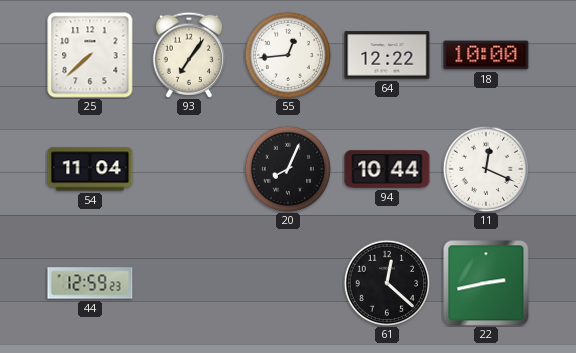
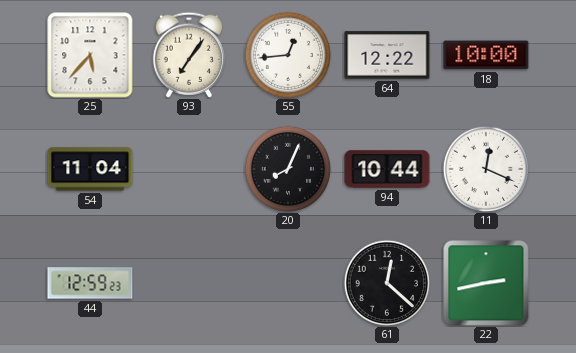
25: 7:38 -> 5:37 (90, 55)
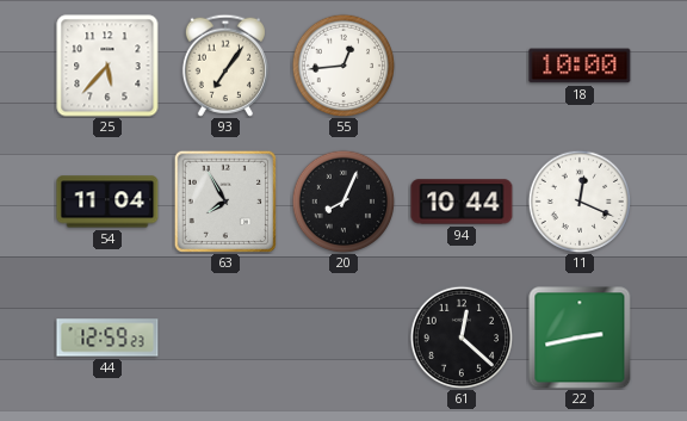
64: 12:22 -> none (387, 55)
63: none -> 7:55 (224, 200)
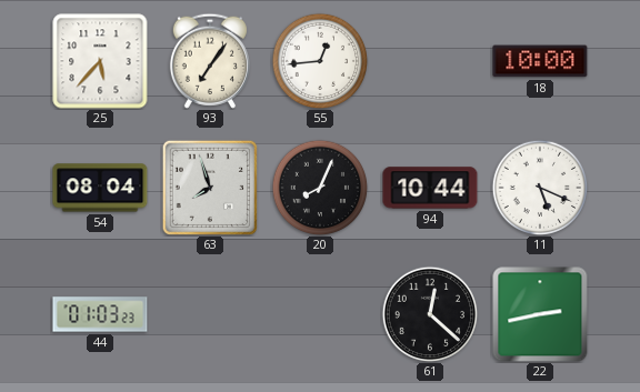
54: 11:04 -> 08:04 (100, 188)
63: 7:55 -> 7:57 (209, 187)
11: 12:19 -> 5:19 (540, 188)
44: 12:59 -> 01:03 (100, 314)
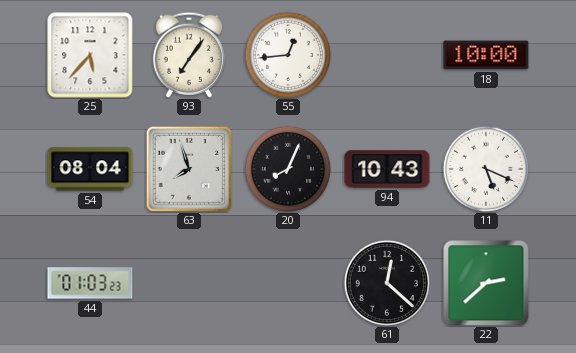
94: 10:44 -> 10:43 (387, 169)
22: 2:43 -> 2:38 (486, 283)
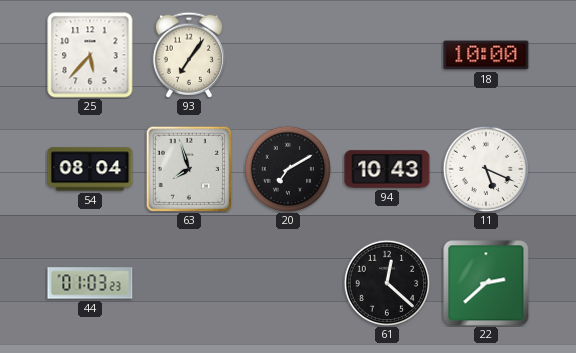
55: 12:44 -> none (288, 55)
20: 8:04 -> 7:10 (288, 169)
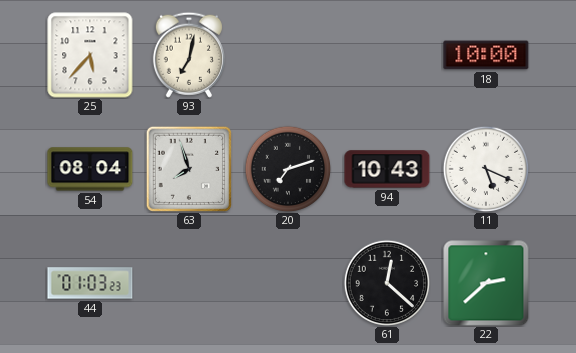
93: 7:06 -> 7:02 (189, 55)
20: 7:10 -> 7:12 (288, 169)
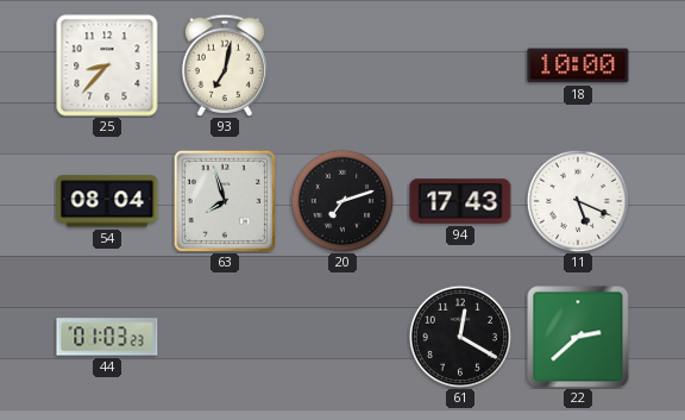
25: 5:37 -> 8:37 (107, 65)
94: 10:43 -> 17:43 (460, 201)
61: 12:22 -> 12:20 (460, 337)
